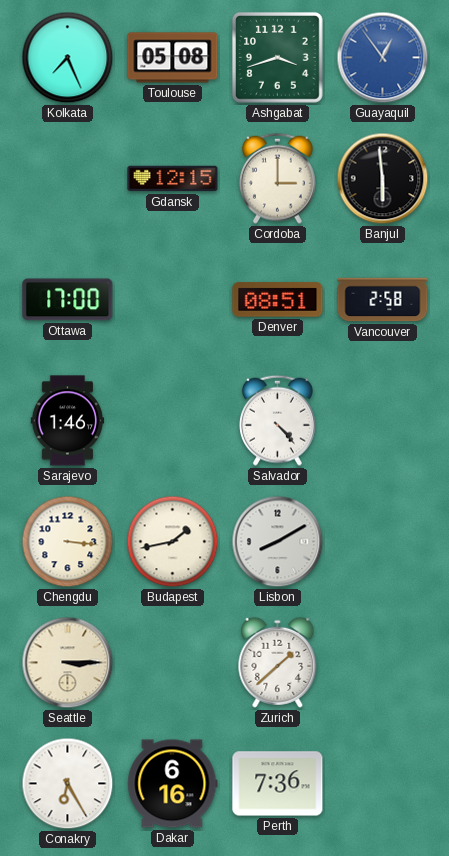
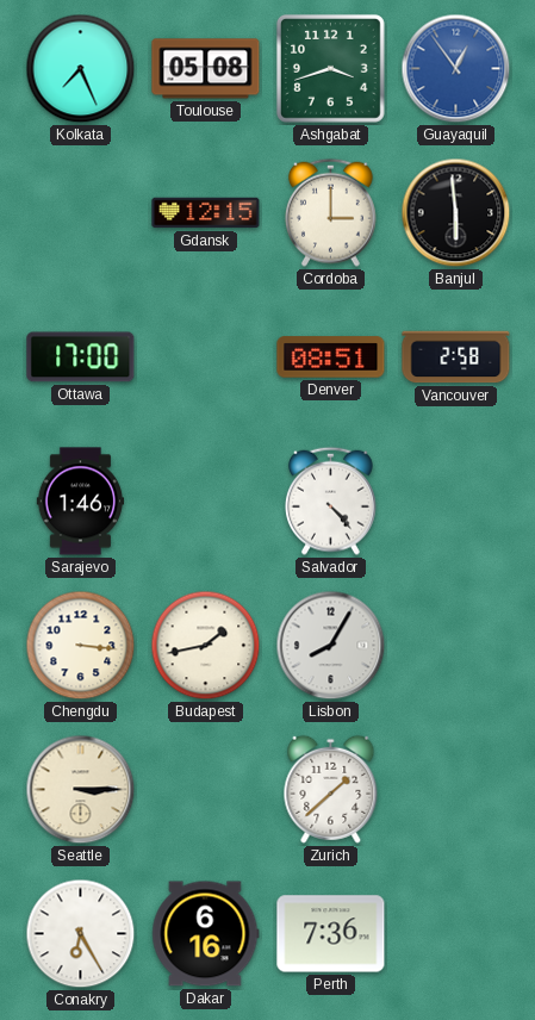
Lisbon: 8:10 -> 8:05 (331, 646)
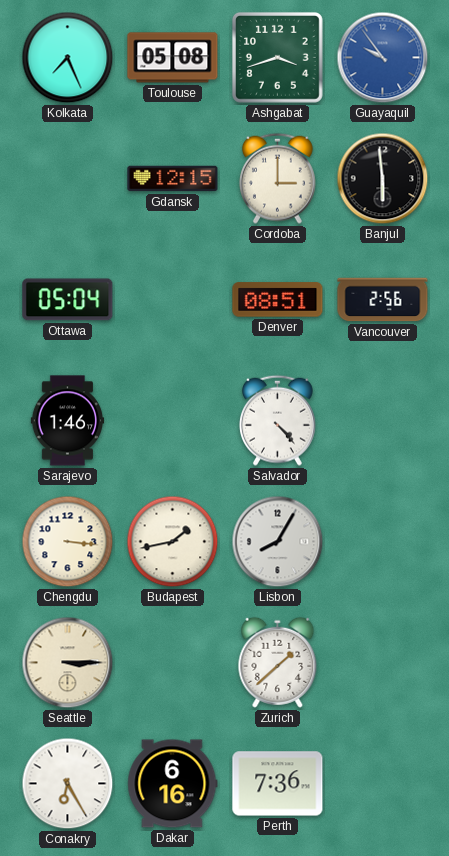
Guayaquil: 12:54 -> 9:54 (383, 58)
Ottawa: 17:00 -> 05:04 (68, 300)
Vancouver: 2:58 -> 2:56 (383, 300)
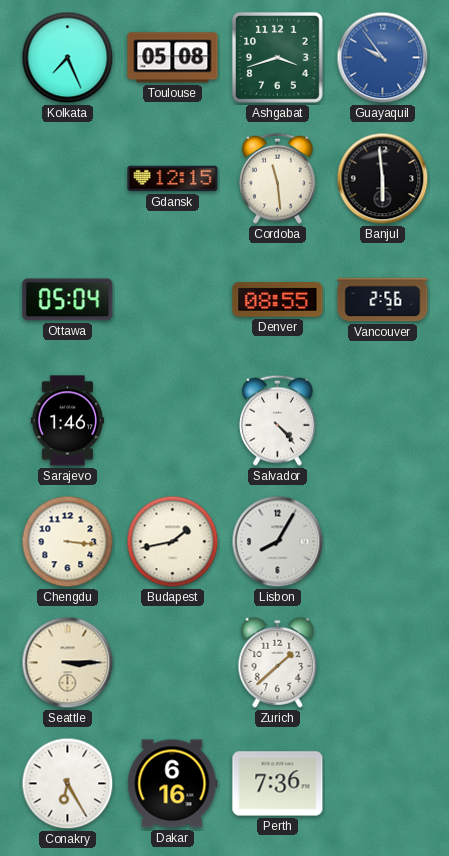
Cordoba: 3:00 -> 11:29 (277, 178)
Denver: 08:51 -> 08:55 (278, 300)
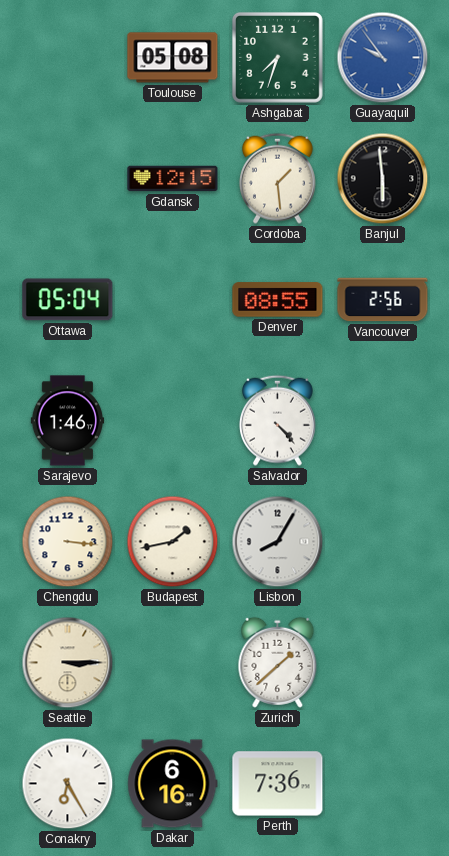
Kolkata: 7:26 -> none (68, 58)
Ashgabat: 3:42 -> 7:33 (277, 57)
Cordoba: 11:29 -> 1:29 (277, 178)
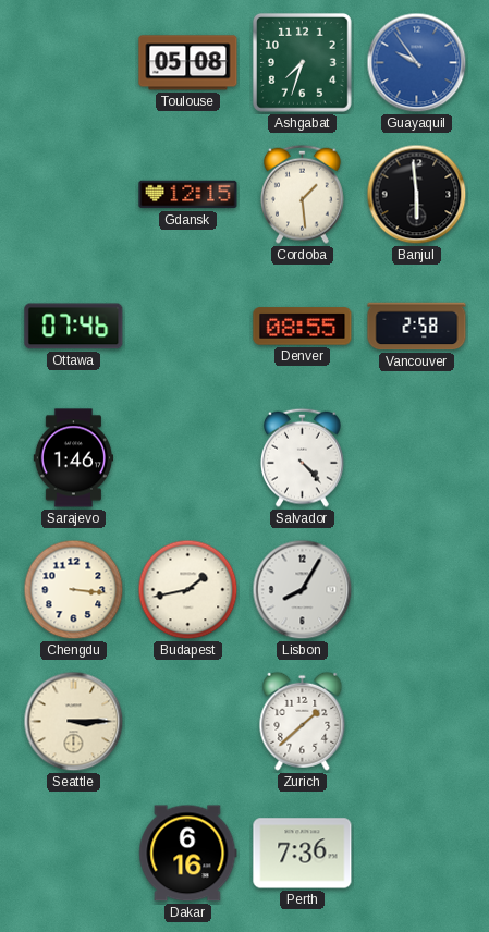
Ottawa: 05:04 -> 07:46 (74, 327)
Vancouver: 2:56 -> 2:58 (417, 327)
Conakry: 6:25 -> none (68, 784)
